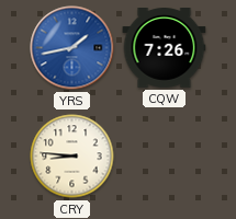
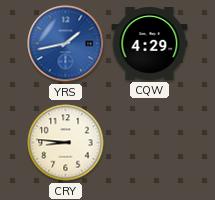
CQW: 7:26 -> 4:29 (150, 44)
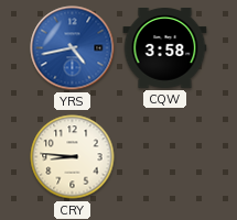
YRS: 1:43 -> 4:43 (73, 48)
CQW: 4:29 -> 3:58 (165, 48)
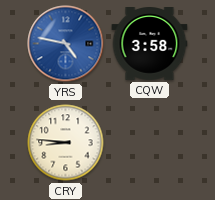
YRS: 4:43 -> 4:47 (66, 44)
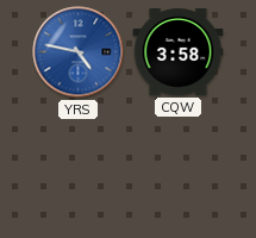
CRY: 8:46 -> none (66, 143)
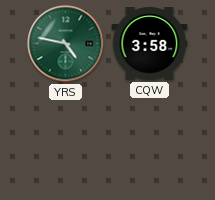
YRS dial: blue -> green (66, 44)
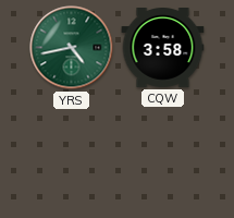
YRS: 4:47 -> 4:43 (72, 48)
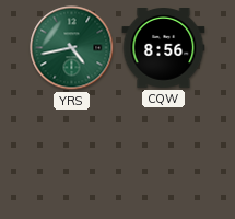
CQW: 3:58 -> 8:56 (164, 48)
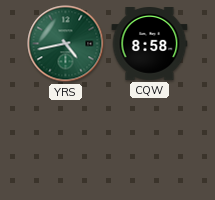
CQW: 8:56 -> 8:58 (150, 44)
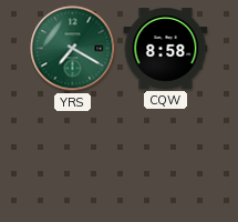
YRS: 4:43 -> 7:20 (73, 49)
